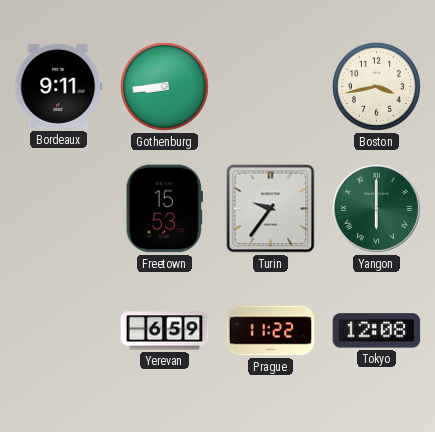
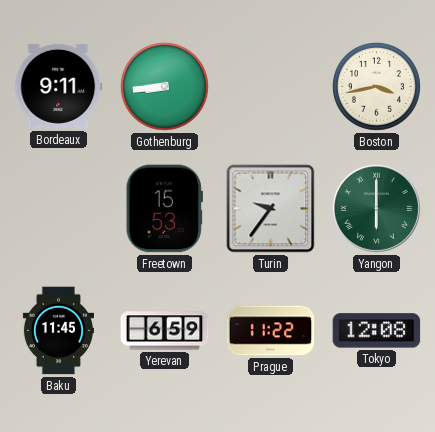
Baku: none -> 11:45 (58, 331)
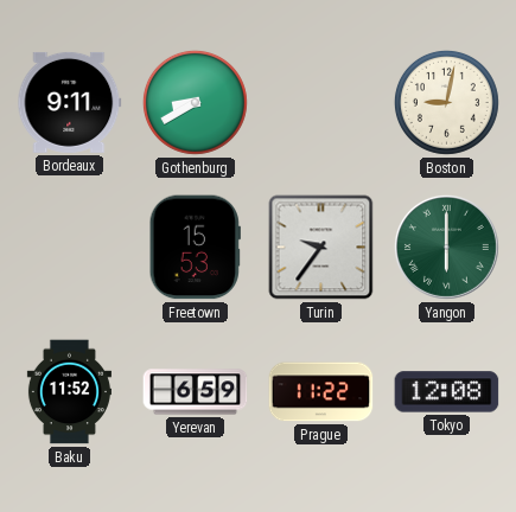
Gothenburg: 8:44 -> 8:40 (195, 102)
Boston: 3:43 -> 9:02 (446, 102)
Baku: 11:45 -> 11:52 (69, 392)
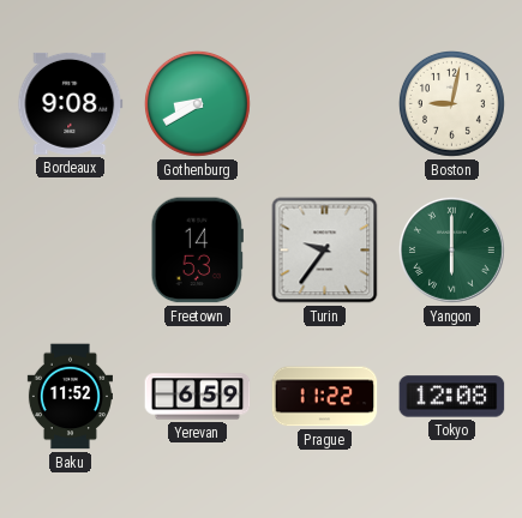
Bordeaux: 9:11 -> 9:08 (71, 103)
Freetown: 15:53 -> 14:53 (197, 251)
